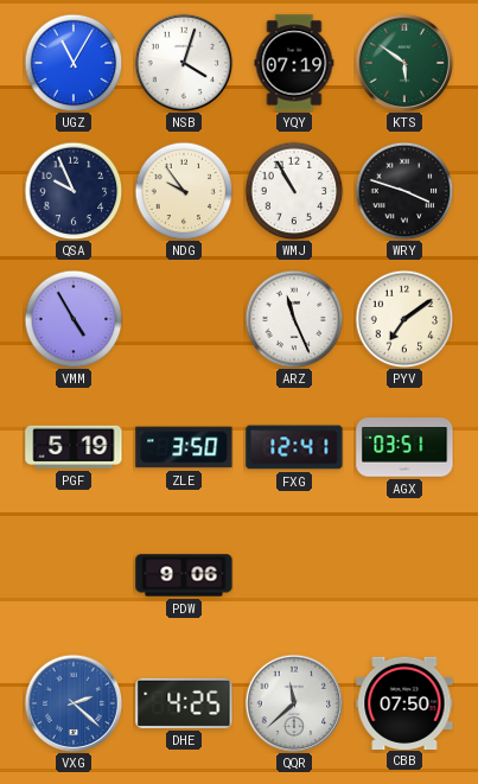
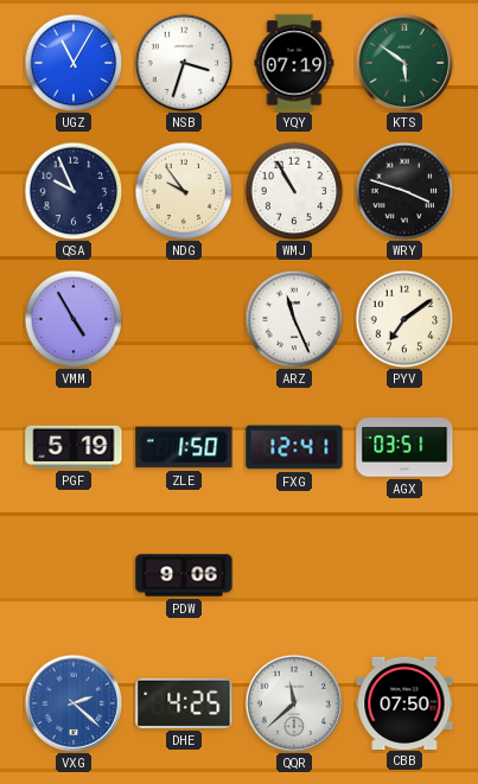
NSB: 4:03 -> 3:33 (184, 63)
ZLE: 3:50 -> 1:50 (184, 447)
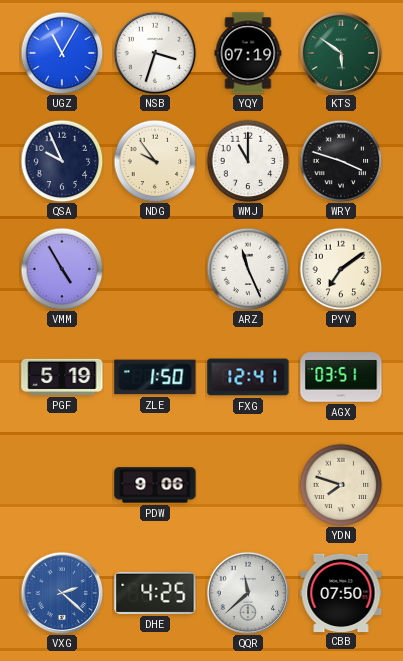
WMJ: 10:55 -> 11:00 (248, 161)
YDN: none -> 7:48 (341, 485)
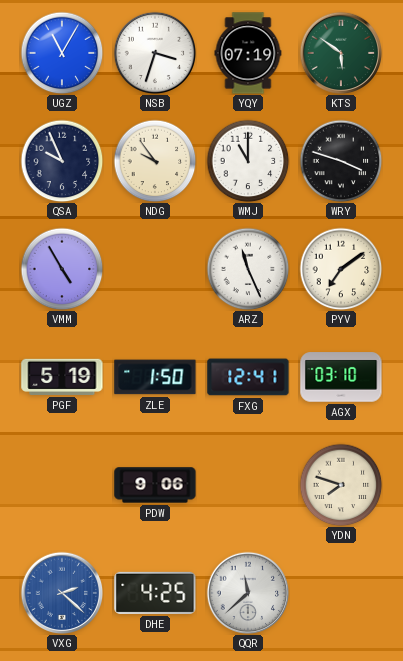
AGX: 03:51 -> 03:10 (341, 377)
CBB: 07:50 -> none (341, 592)
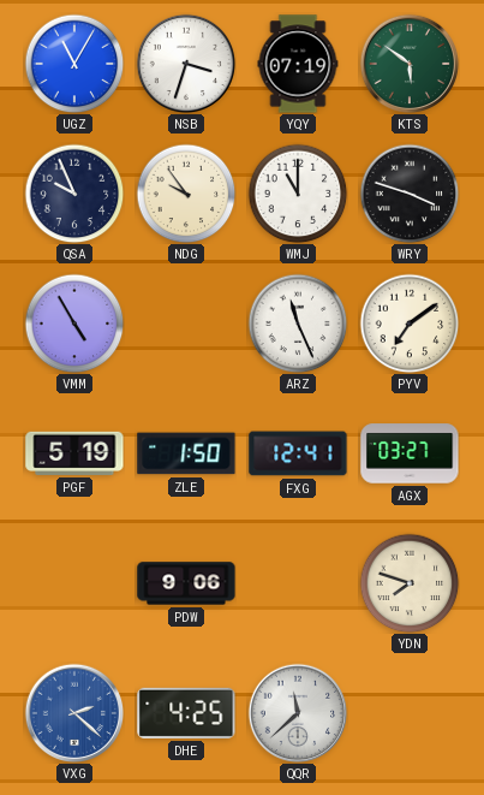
AGX: 03:10 -> 03:27 (410, 453)
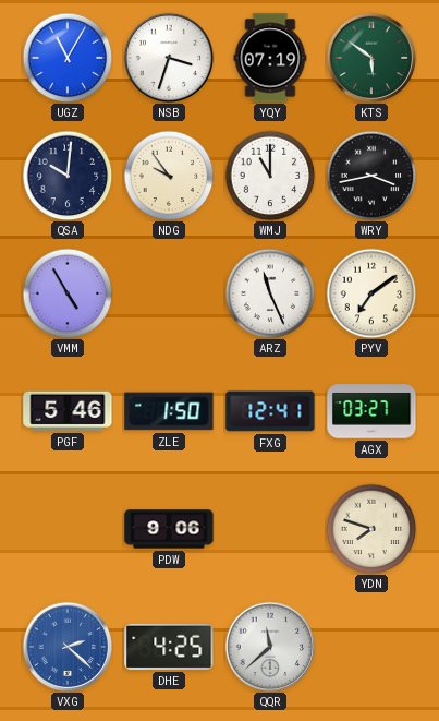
QSA: 9:56 -> 10:01 (68, 176)
WRY: 3:48 -> 3:43 (371, 176)
PGF: 5:19 -> 5:46 (68, 411)
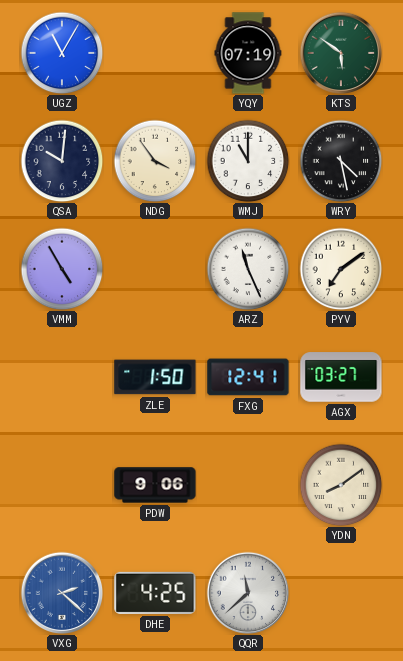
NSB: 3:33 -> none (169, 58)
NDG: 9:54 -> 3:54 (155, 161)
WRY: 3:43 -> 4:28 (341, 161)
PGF: 5:46 -> none (68, 411)
YDN: 7:48 -> 8:09 (341, 485)
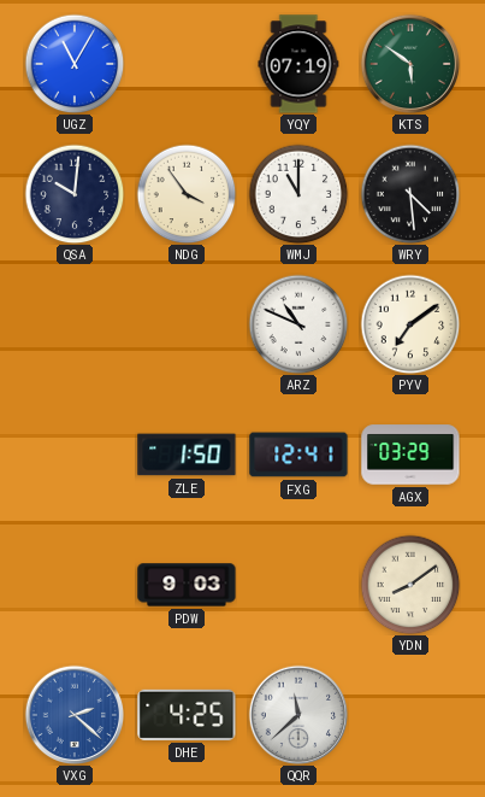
WRY: 4:28 -> 4:29 (410, 194)
VMM: 4:55 -> none (62, 269)
ARZ: 11:26 -> 10:49 (298, 324)
AGX: 03:27 -> 03:29 (410, 455)
PDW: 9:06 -> 9:03 (187, 585)
